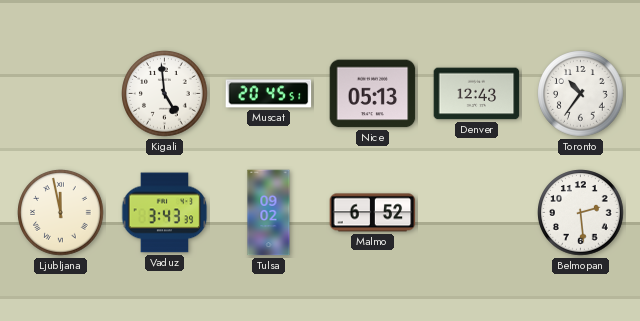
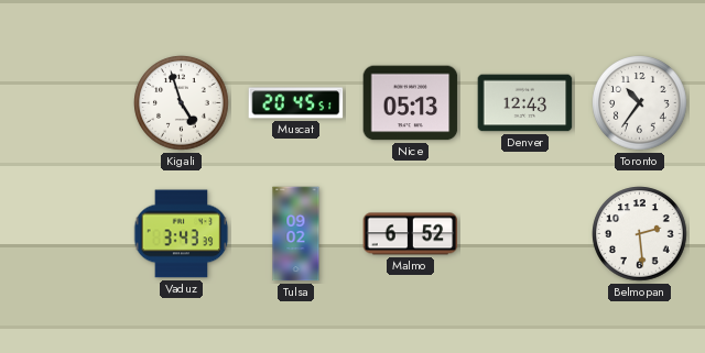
Kigali: 4:59 -> 4:57 (182, 103)
Ljubljana: 11:58 -> none (61, 213)
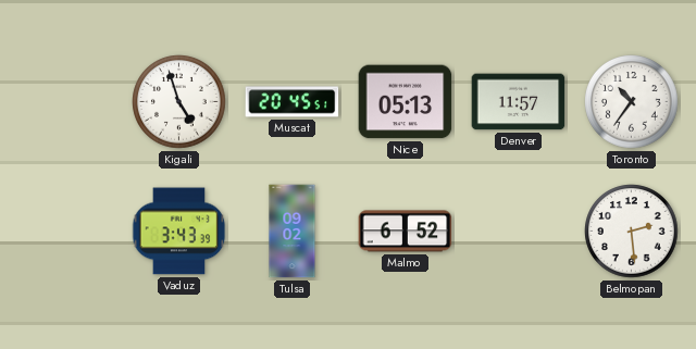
Denver: 12:43 -> 11:57 (519, 102)
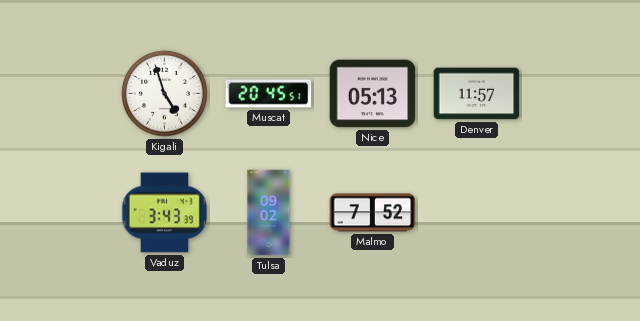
Toronto: 10:36 -> none (632, 102)
Malmo: 6:52 -> 7:52 (373, 213)
Belmopan: 2:29 -> none (632, 232)
